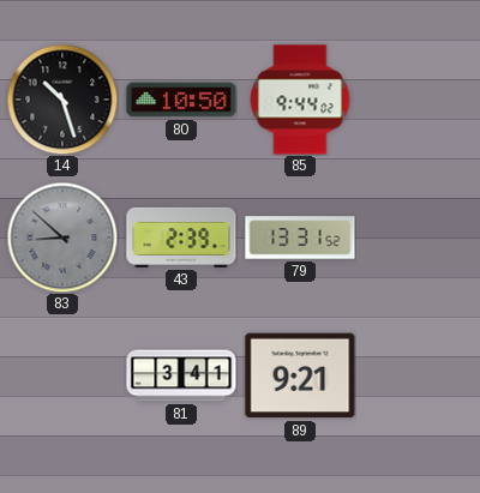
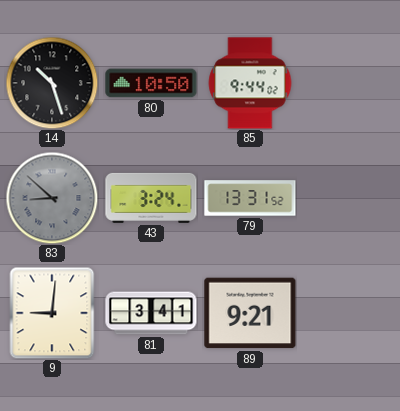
43: 2:39 -> 3:24 (151, 198)
9: none -> 9:01 (52, 313)
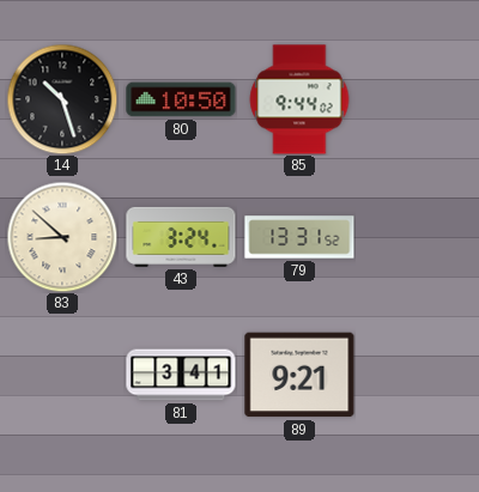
83 dial: grey -> cream (62, 237)
9: 9:01 -> none (52, 313)
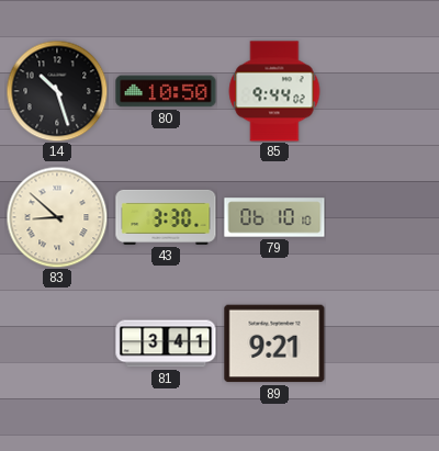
43: 3:24 -> 3:30 (166, 217)
79: 13:31 -> 06:10 (274, 217)
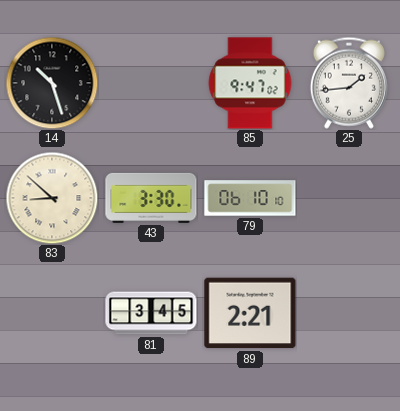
80: 10:50 -> none (166, 91)
85: 9:44 -> 9:47 (250, 83)
25: none -> 1:44 (349, 83)
81: 3:41 -> 3:45 (151, 313)
89: 9:21 -> 2:21 (250, 313)
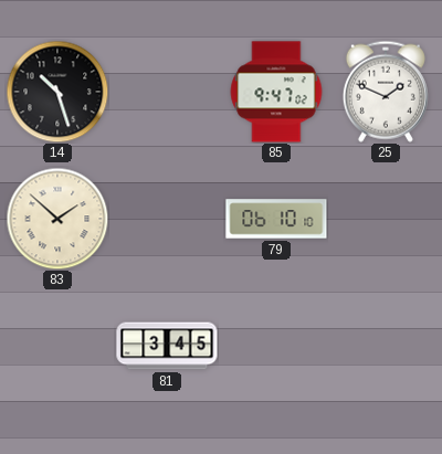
25: 1:44 -> 1:49 (386, 92)
83: 8:52 -> 1:52 (57, 219)
43: 3:30 -> none (151, 198)
89: 2:21 -> none (250, 313)
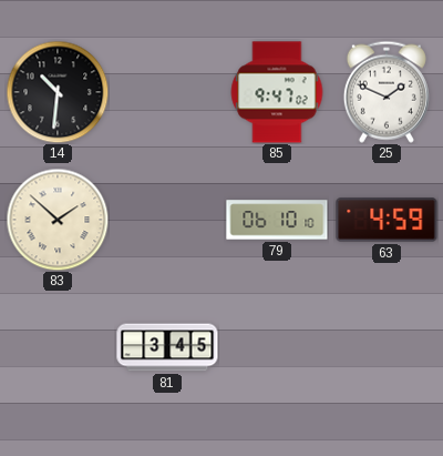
14: 10:27 -> 10:31 (58, 92)
63: none -> 4:59 (387, 220)
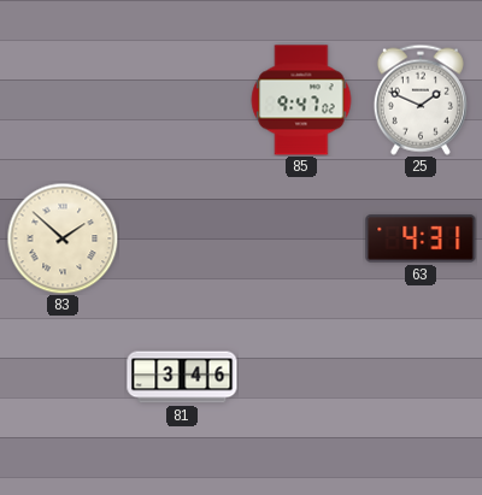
14: 10:31 -> none (58, 92)
79: 06:10 -> none (277, 220)
63: 4:59 -> 4:31 (421, 238)
81: 3:45 -> 3:46 (182, 377)
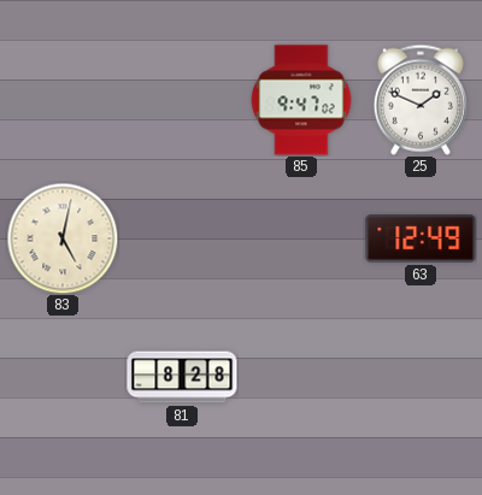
83: 1:52 -> 5:02 (63, 238)
63: 4:31 -> 12:49 (421, 238)
81: 3:46 -> 8:28 (182, 377)
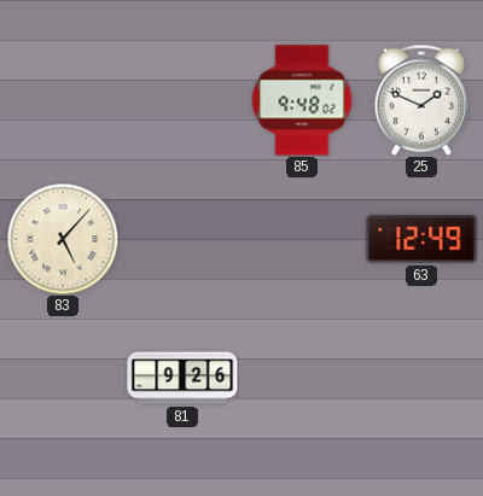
85: 9:47 -> 9:48 (302, 100)
83: 5:02 -> 5:07 (63, 239)
81: 8:28 -> 9:26 (182, 378)
